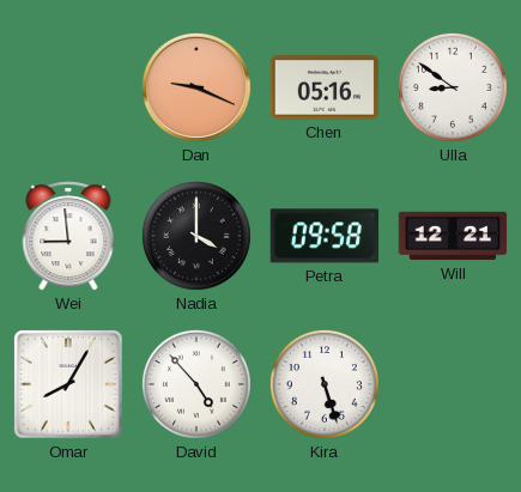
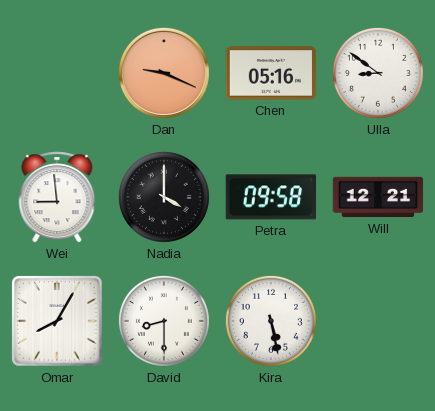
David: 4:53 -> 8:30 (164, 321)
Kira: 5:27 -> 5:28 (271, 321)
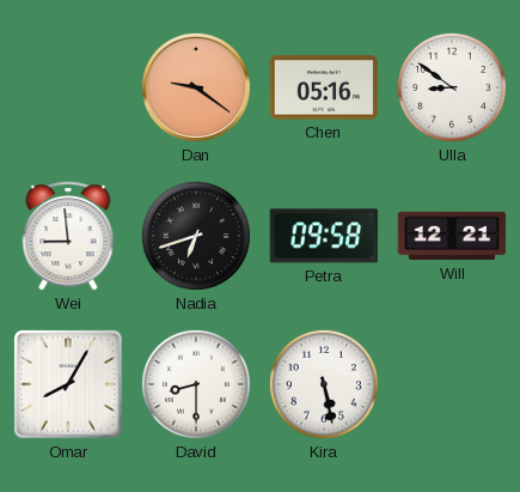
Dan: 9:19 -> 9:21 (196, 87)
Nadia: 4:00 -> 6:42 (196, 236)
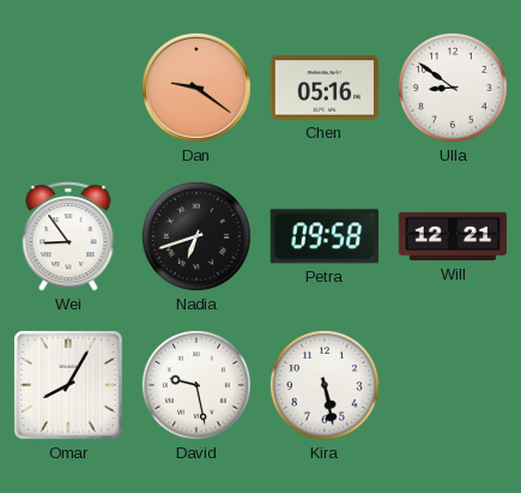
Wei: 8:59 -> 8:54 (68, 236)
David: 8:30 -> 9:28 (196, 385)
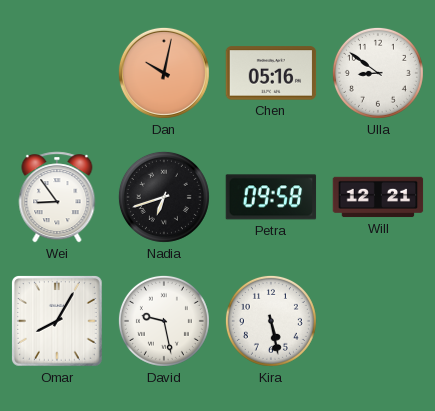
Dan: 9:21 -> 10:02 (164, 73)
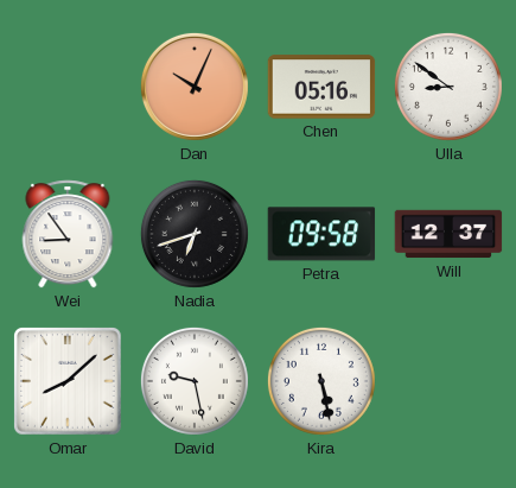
Dan: 10:02 -> 10:04 (195, 87)
Will: 12:21 -> 12:37 (448, 234)
Omar: 8:05 -> 8:08 (69, 382)
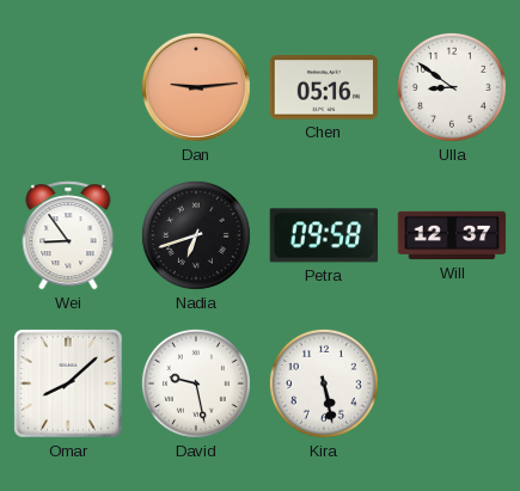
Dan: 10:04 -> 9:14 (196, 87)
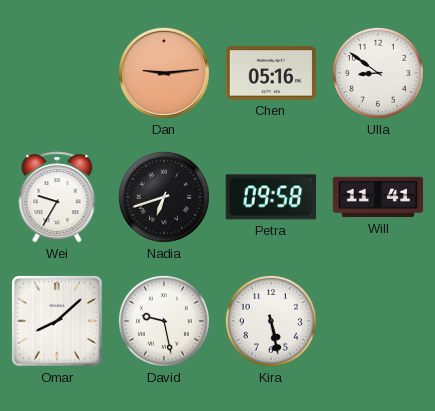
Wei: 8:54 -> 9:35 (57, 197)
Will: 12:37 -> 11:41 (378, 197)
